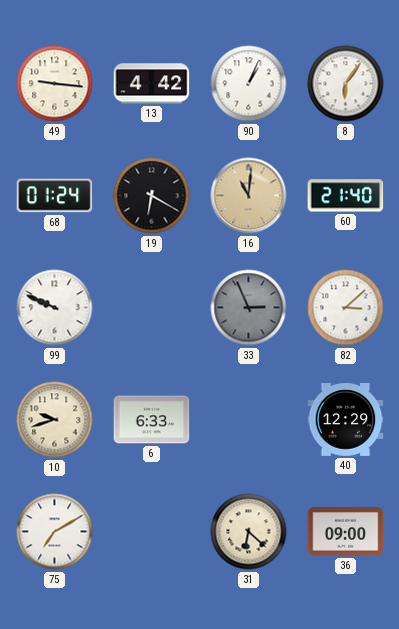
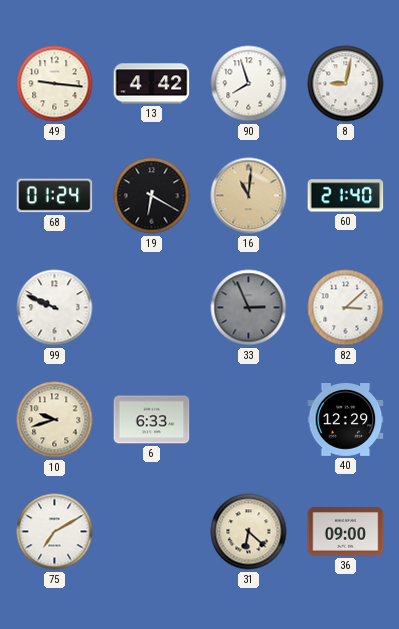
90: 1:04 -> 7:57 (249, 84)
8: 6:06 -> 9:02 (346, 84)
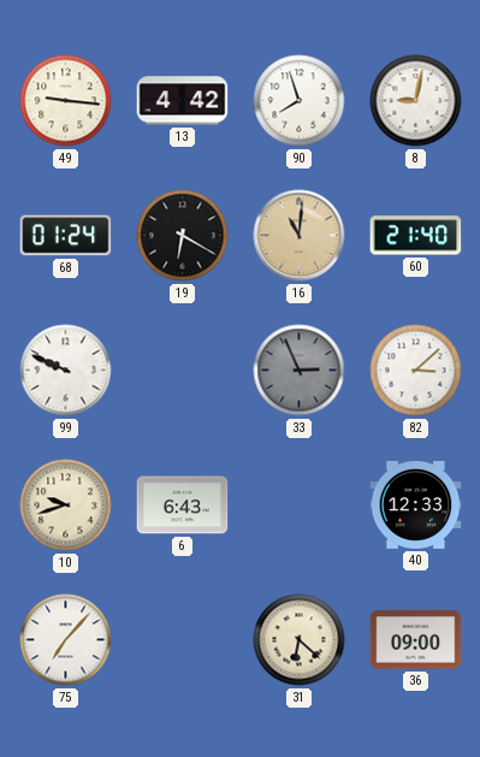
6: 6:33 -> 6:43 (183, 505)
40: 12:29 -> 12:33 (416, 505)
75: 7:10 -> 7:07 (66, 640)
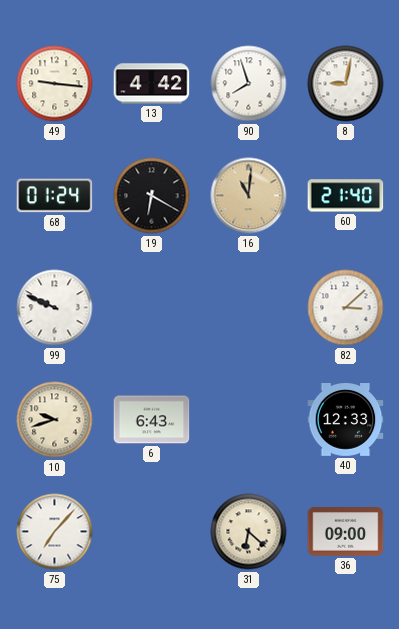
33: 2:56 -> none (300, 371)
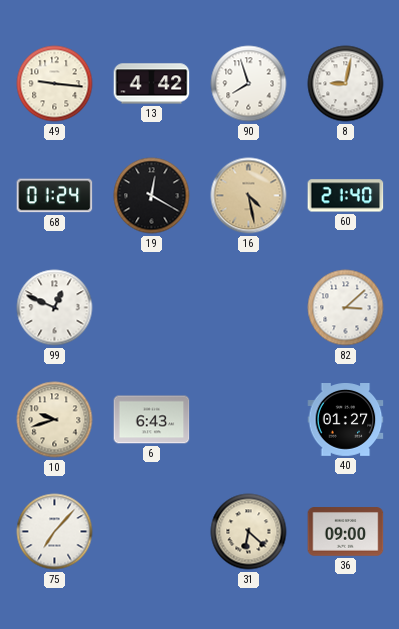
19: 6:20 -> 12:20 (152, 196)
16: 11:01 -> 4:28 (249, 196)
99: 9:49 -> 12:49 (55, 308)
40: 12:33 -> 01:27 (346, 420)
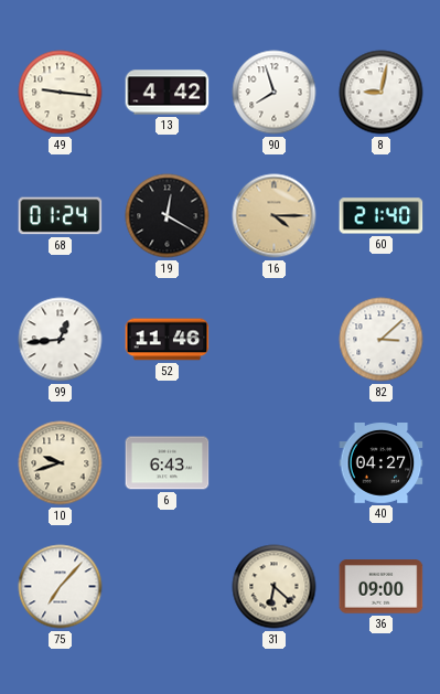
16: 4:28 -> 4:15 (275, 216)
99: 12:49 -> 12:44 (61, 340)
52: none -> 11:46 (168, 340)
40: 01:27 -> 04:27 (382, 463)
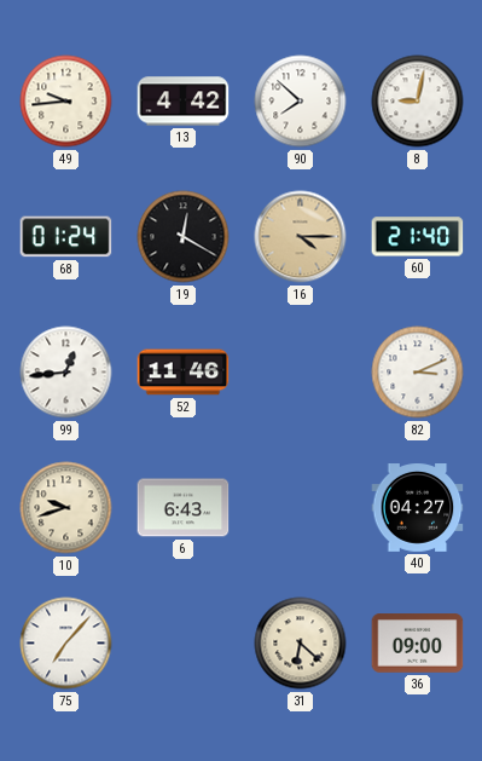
49: 9:16 -> 9:44 (66, 102)
90: 7:57 -> 7:52 (301, 102)
82: 3:08 -> 3:11 (418, 373)
